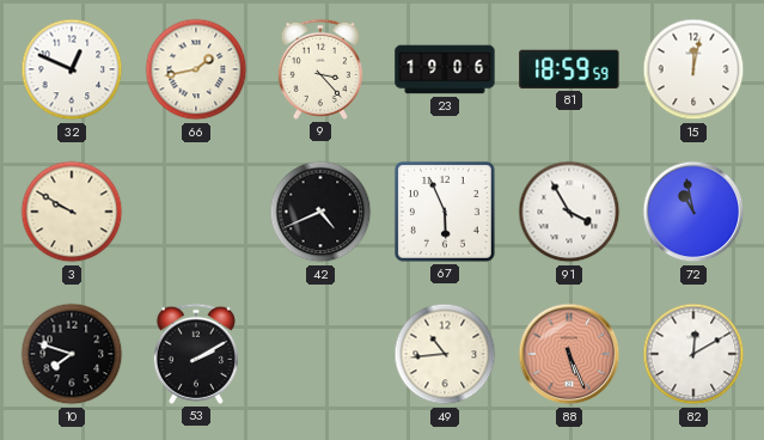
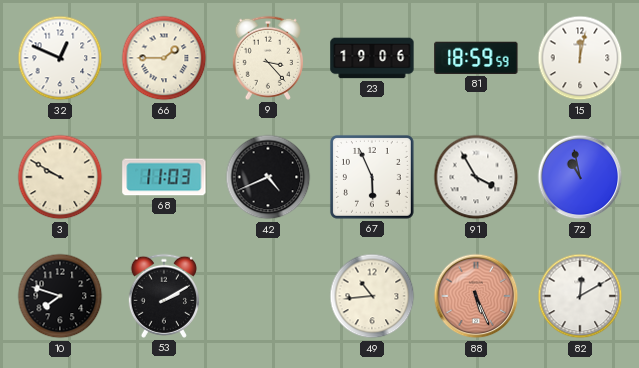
66: 1:43 -> 1:45 (164, 58)
68: none -> 11:03 (164, 177)
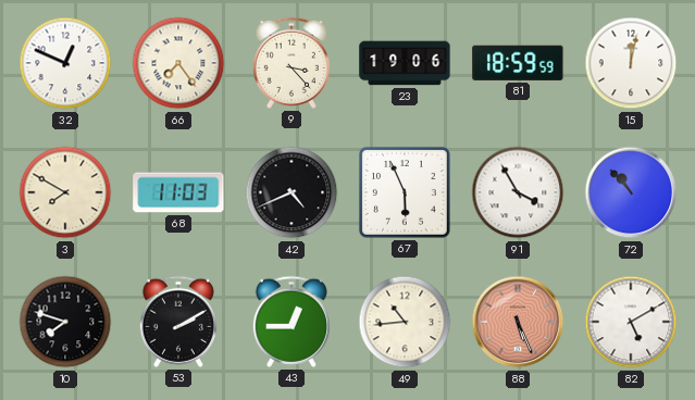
66: 1:45 -> 7:24 (178, 63)
3: 9:50 -> 7:50 (65, 192)
72: 10:58 -> 10:53 (631, 192)
43: none -> 12:45 (291, 322)
82: 12:10 -> 5:10 (631, 322)
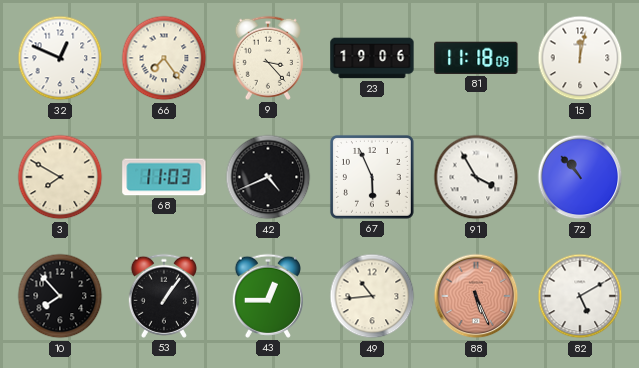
81: 18:59 -> 11:18 (476, 58)
10: 7:48 -> 7:53 (60, 296)
53: 2:10 -> 1:06 (164, 296)
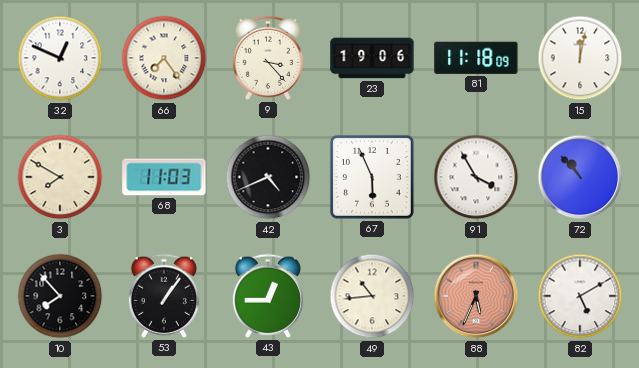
88: 5:26 -> 5:34 (476, 296)
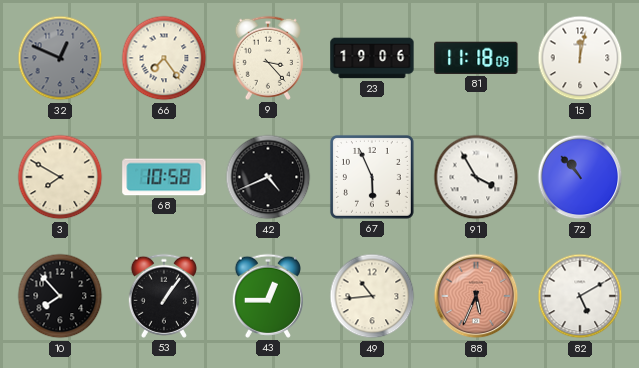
32 dial: white -> grey (60, 58)
68: 11:03 -> 10:58 (164, 177)
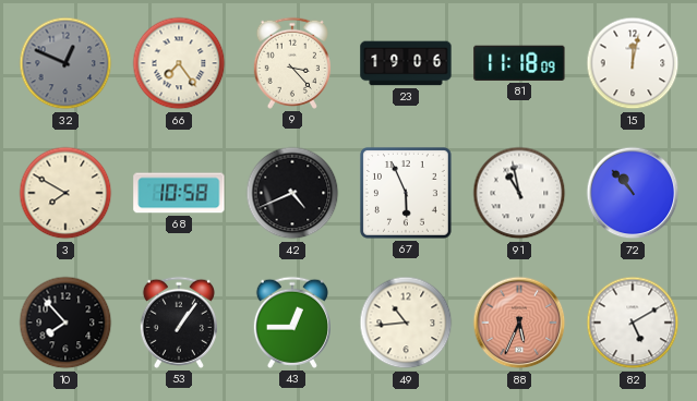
91: 3:55 -> 10:58 (519, 193)
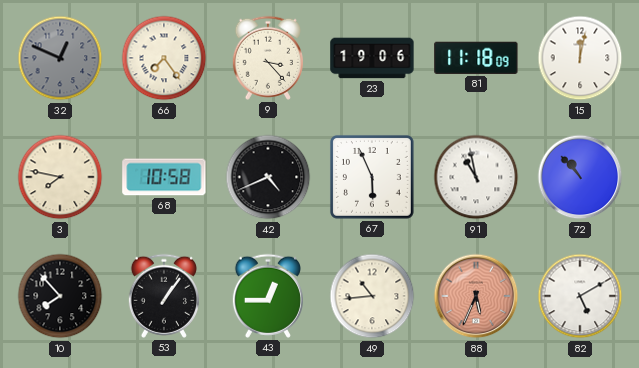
3: 7:50 -> 7:47 (60, 177)
